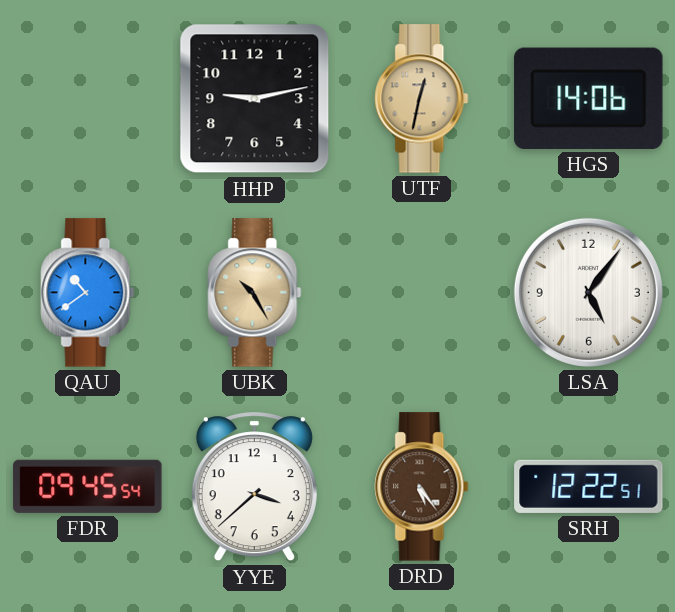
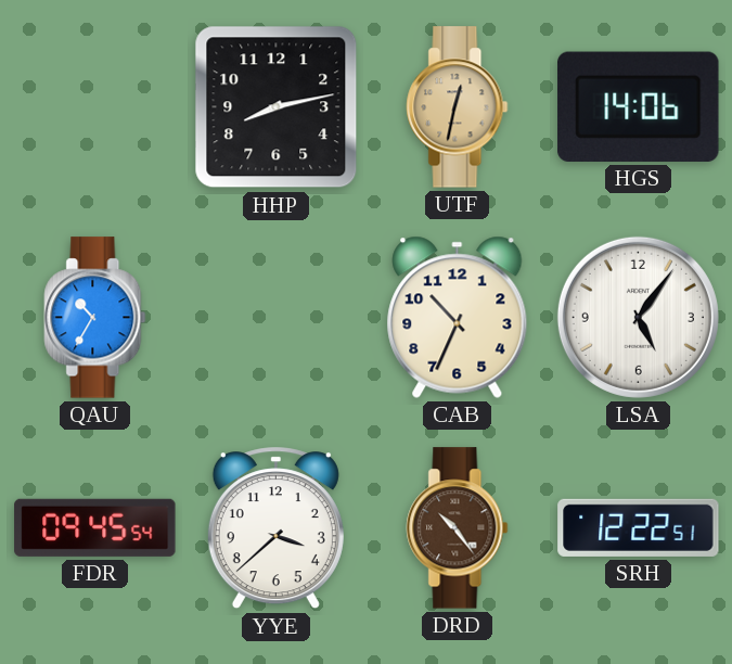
HHP: 9:13 -> 8:13 (277, 107)
QAU: 10:39 -> 10:35 (95, 318)
UBK: 10:25 -> none (255, 293)
CAB: none -> 10:34 (458, 317)
DRD: 5:24 -> 10:24 (458, 528)
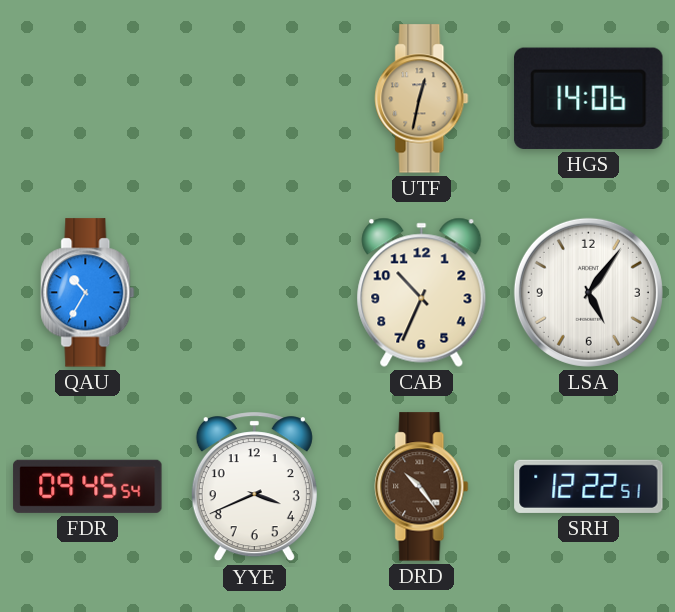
HHP: 8:13 -> none (277, 107)
YYE: 3:38 -> 3:41 (254, 487)
